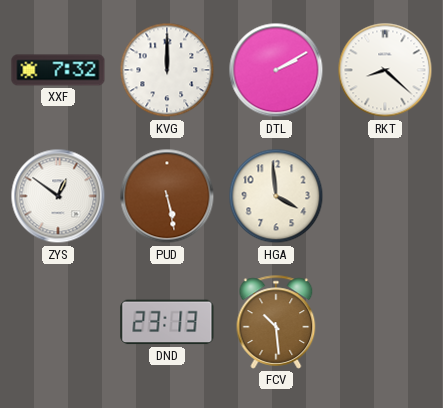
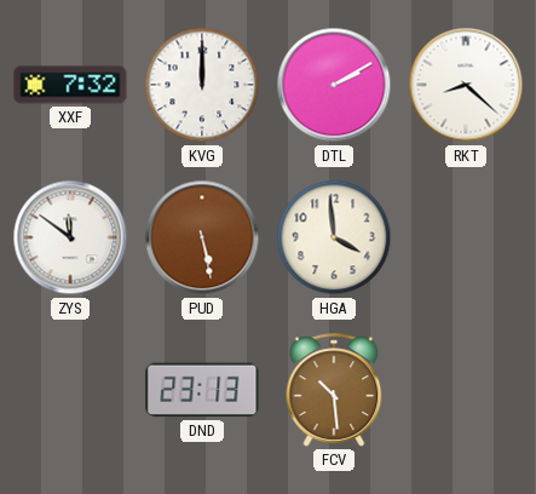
ZYS: 12:51 -> 11:51 (70, 237)
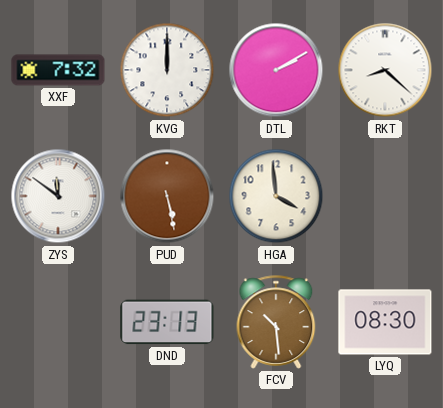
LYQ: none -> 08:30 (385, 322)
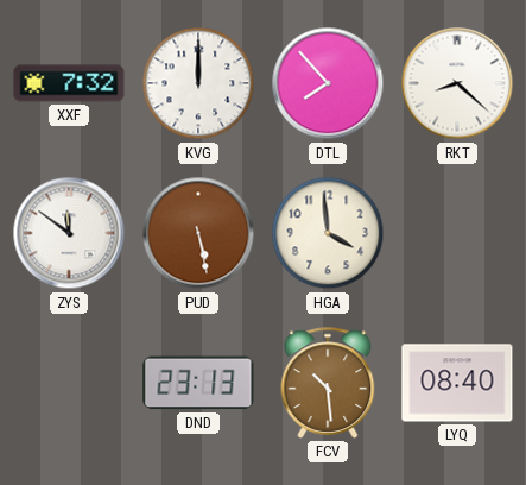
DTL: 2:10 -> 7:53 (328, 83)
LYQ: 08:30 -> 08:40 (457, 383)
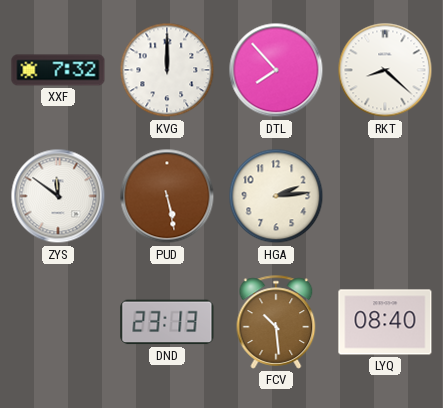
HGA: 3:59 -> 2:14 (276, 196)
